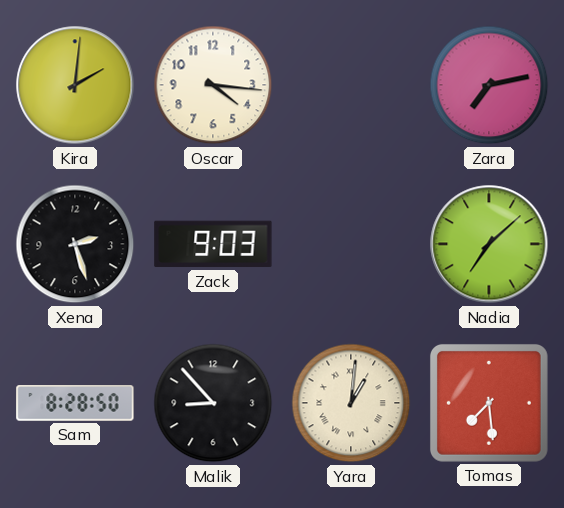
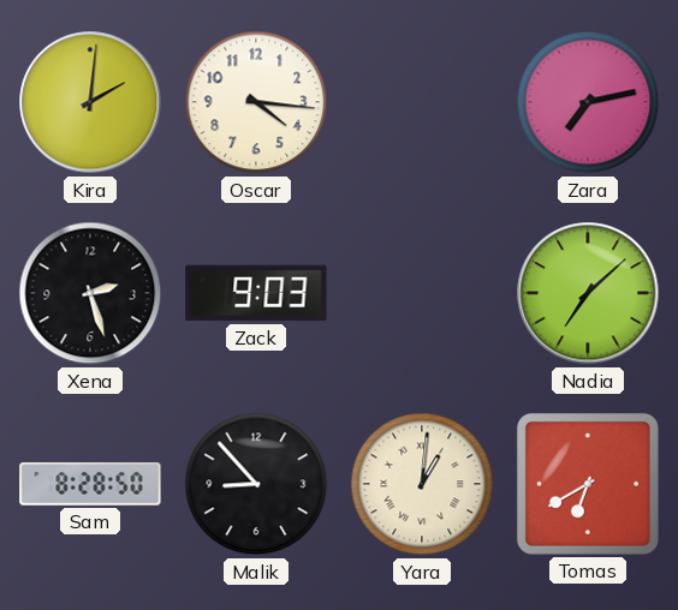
Tomas: 7:29 -> 6:40 (588, 484)
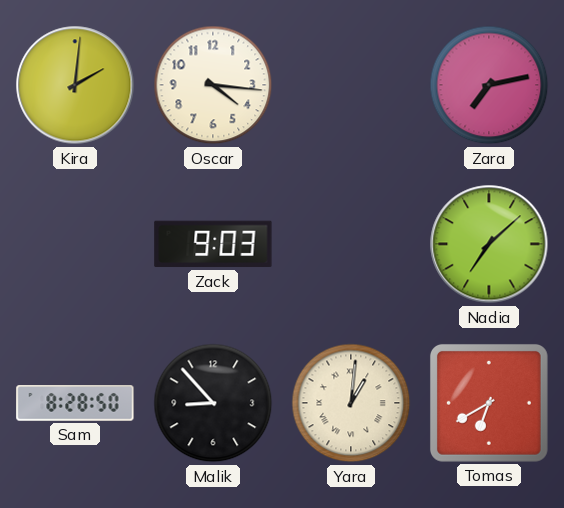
Xena: 2:27 -> none (90, 293)
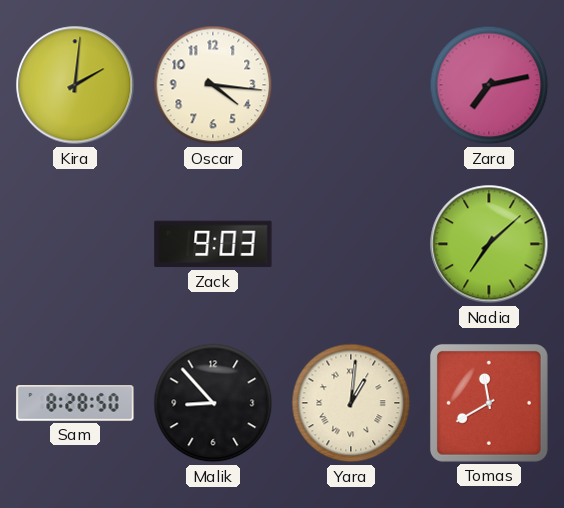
Tomas: 6:40 -> 11:40 (489, 403)
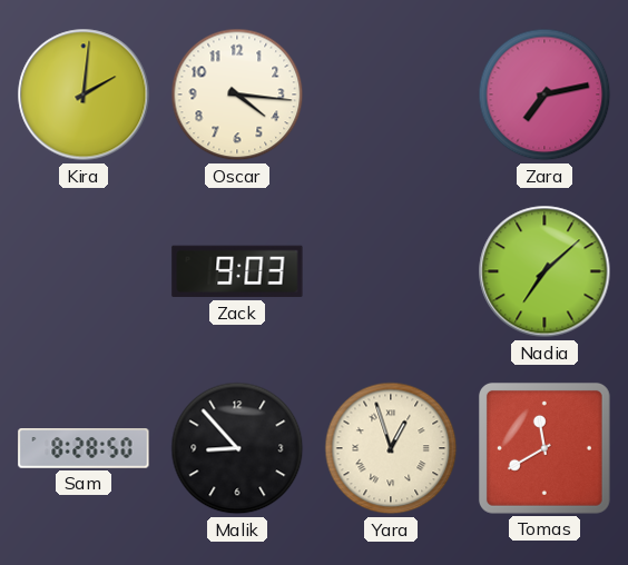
Yara: 1:01 -> 12:57 (391, 448)
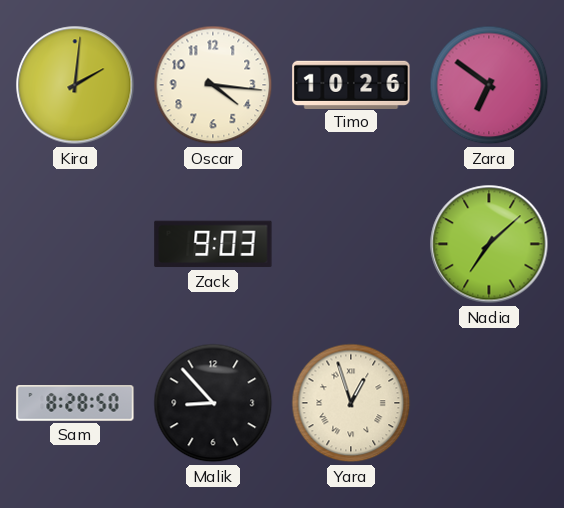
Timo: none -> 10:26 (351, 84)
Zara: 7:13 -> 6:51 (489, 85)
Tomas: 11:40 -> none (544, 448)
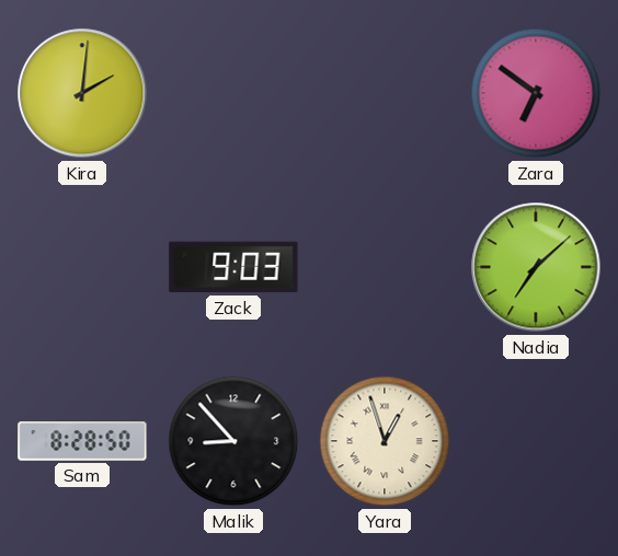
Oscar: 4:16 -> none (213, 85)
Timo: 10:26 -> none (351, 84)
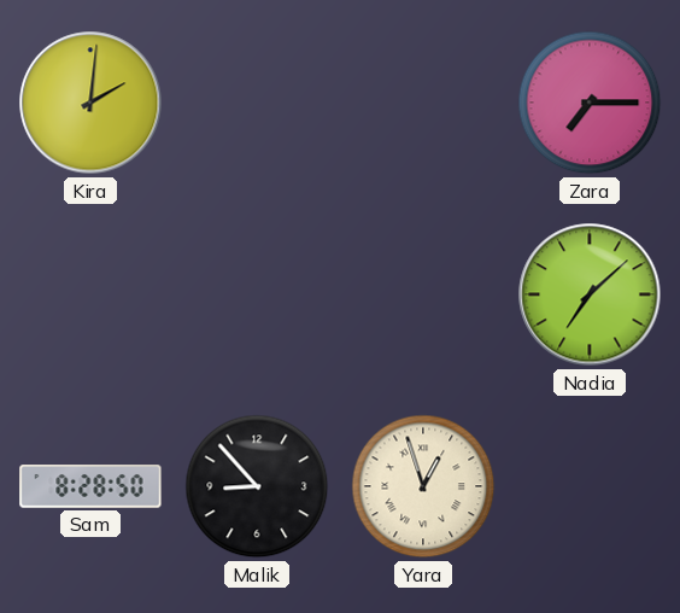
Zara: 6:51 -> 7:15 (590, 103)
Zack: 9:03 -> none (233, 267)
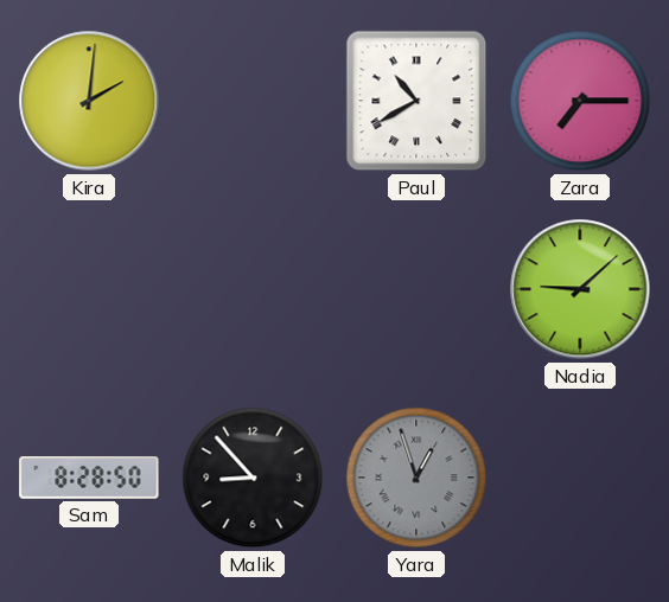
Paul: none -> 10:40 (416, 101)
Nadia: 7:08 -> 9:08 (580, 289)
Yara dial: cream -> grey (416, 478)
